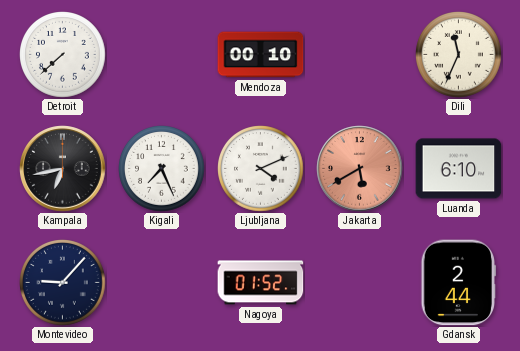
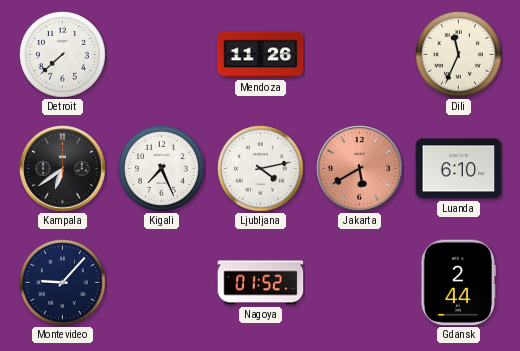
Mendoza: 00:10 -> 11:26 (261, 55)
Kampala: 6:43 -> 6:39 (63, 169)
Ljubljana: 4:11 -> 4:13 (261, 169)
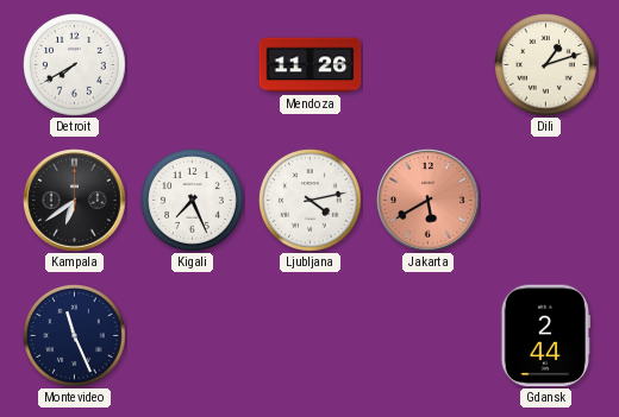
Detroit: 7:38 -> 7:40 (75, 65)
Dili: 11:34 -> 1:12 (546, 65)
Luanda: 6:10 -> none (459, 169)
Montevideo: 9:07 -> 11:26 (75, 336)
Nagoya: 01:52 -> none (261, 283)
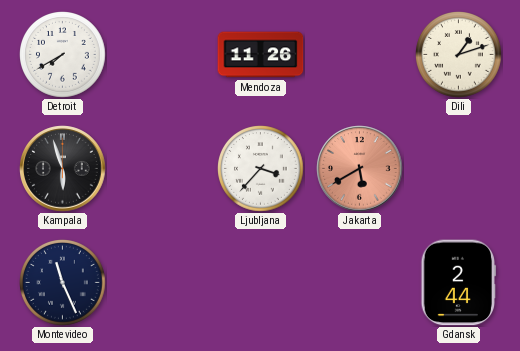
Kampala: 6:39 -> 5:57 (63, 169)
Kigali: 7:26 -> none (193, 201)
Ljubljana: 4:13 -> 3:37 (261, 169)
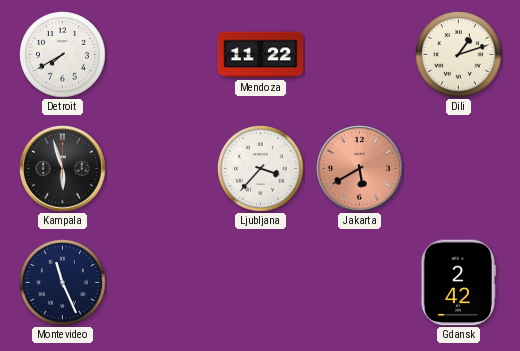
Mendoza: 11:26 -> 11:22 (261, 55)
Gdansk: 2:44 -> 2:42 (458, 283)
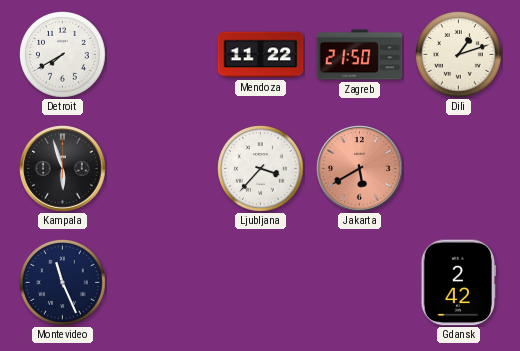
Zagreb: none -> 21:50 (360, 55)
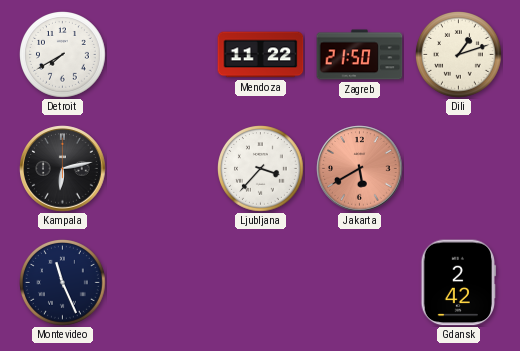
Kampala: 5:57 -> 6:13 (63, 169)
